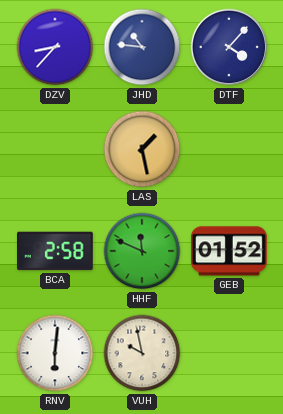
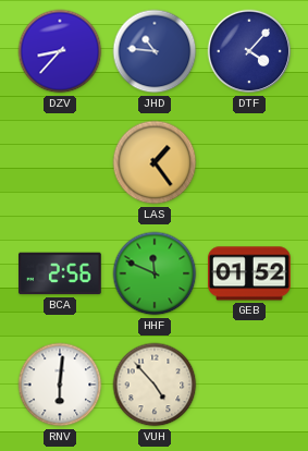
LAS: 1:28 -> 1:24 (155, 162)
BCA: 2:58 -> 2:56 (61, 273)
VUH: 9:58 -> 4:53 (155, 385)
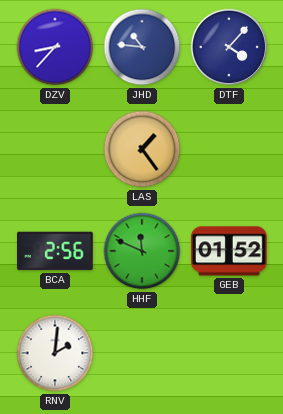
RNV: 6:01 -> 2:01 (55, 353)
VUH: 4:53 -> none (155, 385)
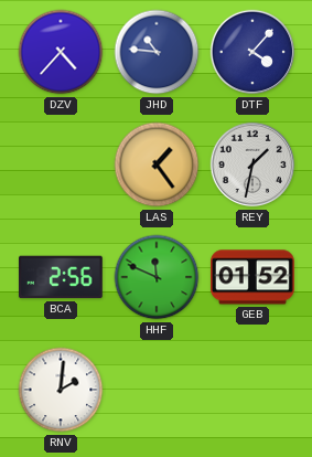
DZV: 8:37 -> 4:37 (61, 52)
REY: none -> 1:32 (252, 164)
